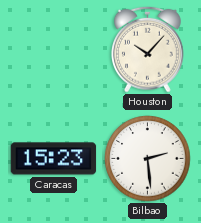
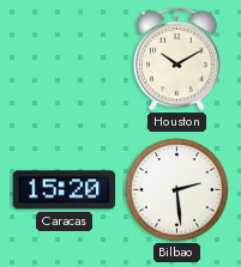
Houston: 10:07 -> 10:10 (177, 59)
Caracas: 15:23 -> 15:20 (65, 190)
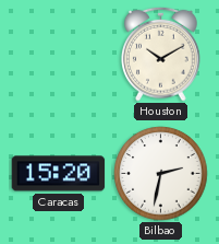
Bilbao: 2:29 -> 2:32 (161, 174)
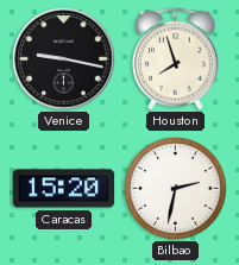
Venice: none -> 9:17 (64, 59)
Houston: 10:10 -> 7:57 (176, 58)
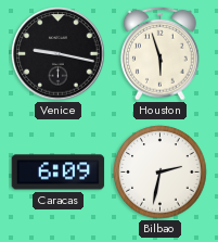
Houston: 7:57 -> 5:57 (161, 53)
Caracas: 15:20 -> 6:09 (59, 173)
